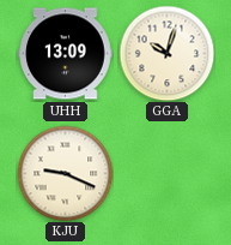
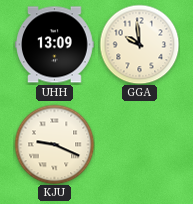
GGA: 10:03 -> 9:59 (139, 44)
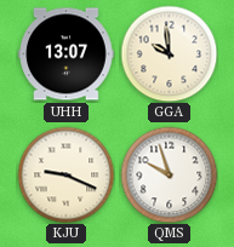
UHH: 13:09 -> 13:07 (67, 54)
QMS: none -> 9:57 (169, 174)
